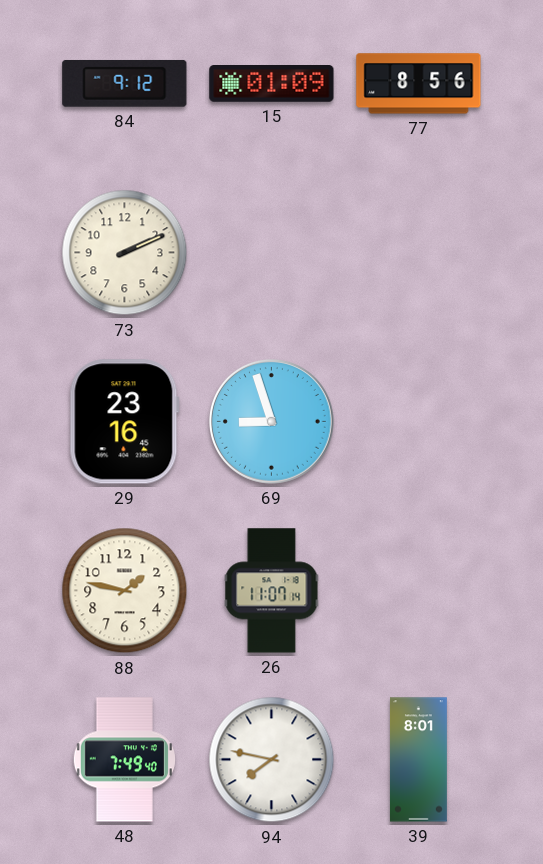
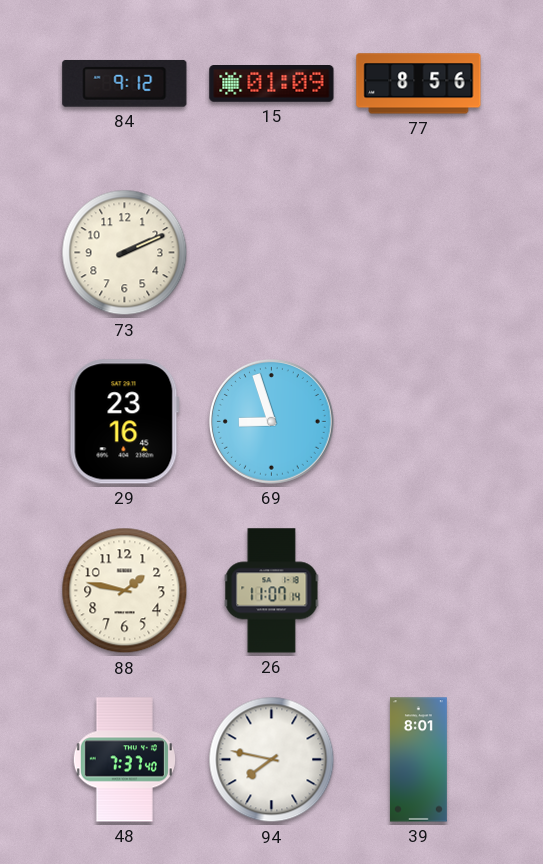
48: 7:49 -> 7:37 (124, 760)
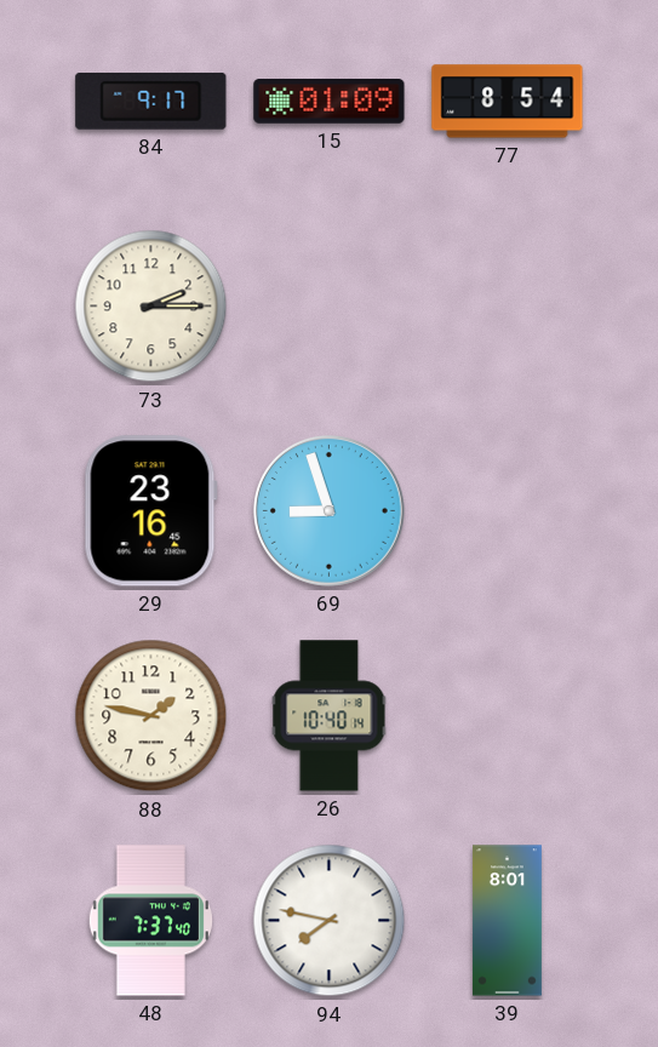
84: 9:12 -> 9:17 (151, 101)
77: 8:56 -> 8:54 (508, 102)
73: 2:11 -> 2:15 (151, 307)
26: 11:07 -> 10:40 (330, 716)
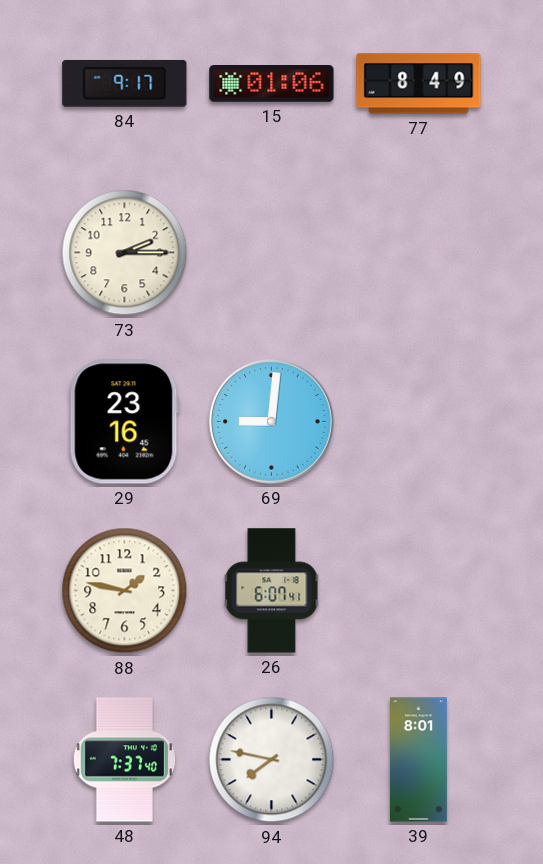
15: 01:09 -> 01:06 (272, 84)
77: 8:54 -> 8:49 (419, 84)
69: 8:57 -> 9:01 (271, 421)
26: 10:40 -> 6:07 (272, 591)
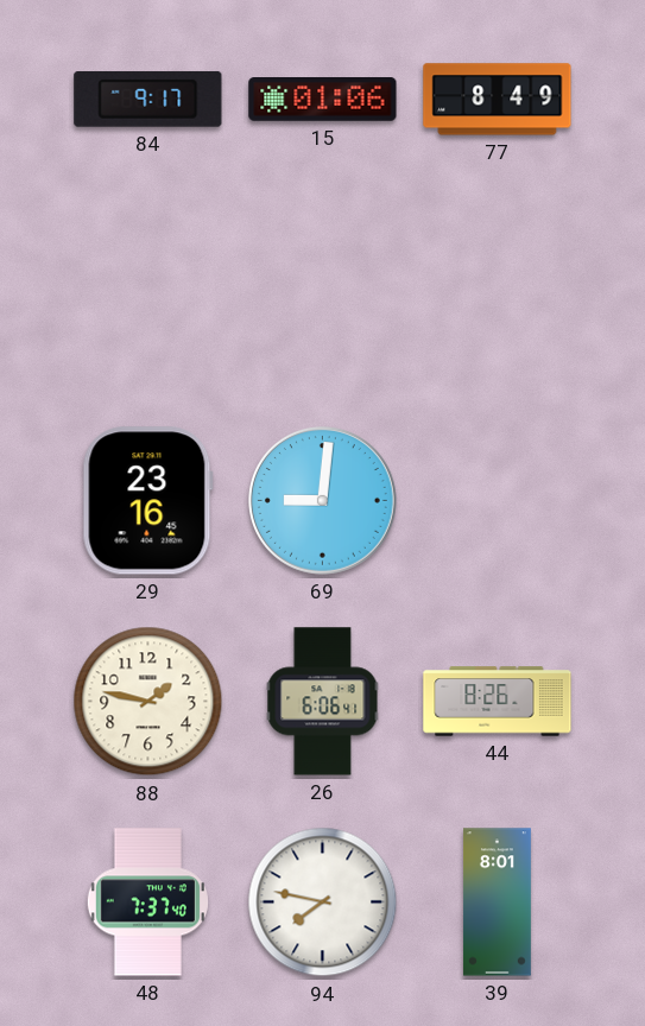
73: 2:15 -> none (125, 253)
26: 6:07 -> 6:06 (323, 702)
44: none -> 8:26 (498, 702)
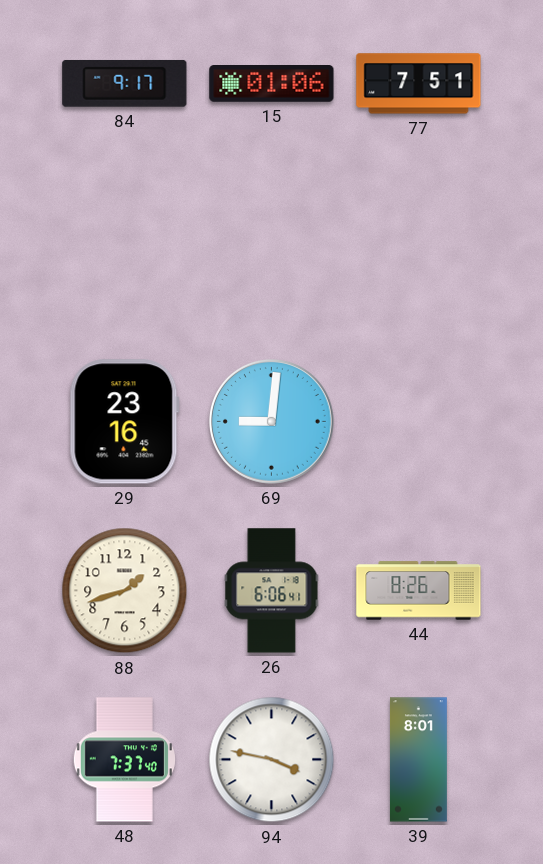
77: 8:49 -> 7:51 (419, 84)
88: 1:47 -> 1:42 (125, 591)
94: 7:47 -> 3:47 (272, 760)
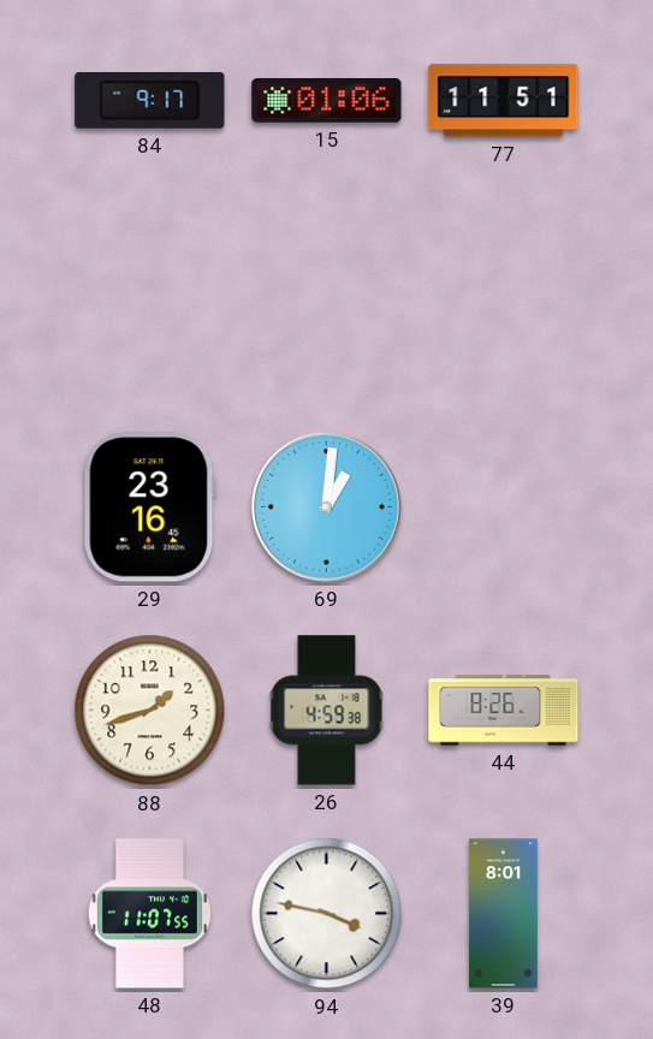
77: 7:51 -> 11:51 (504, 101)
69: 9:01 -> 1:01 (326, 506)
26: 6:06 -> 4:59 (327, 711)
48: 7:37 -> 11:07 (149, 914)
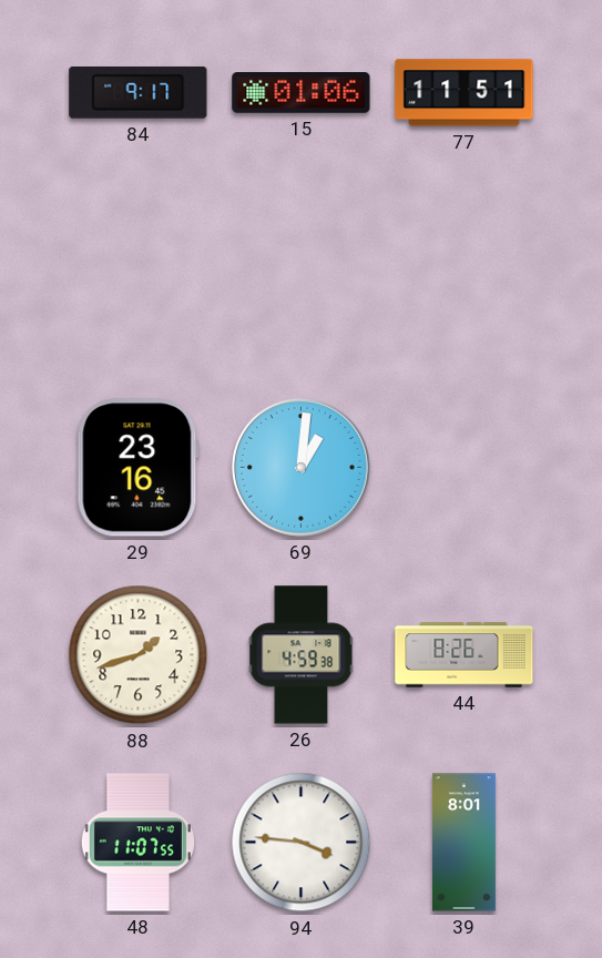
94: 3:47 -> 3:46 (302, 843)
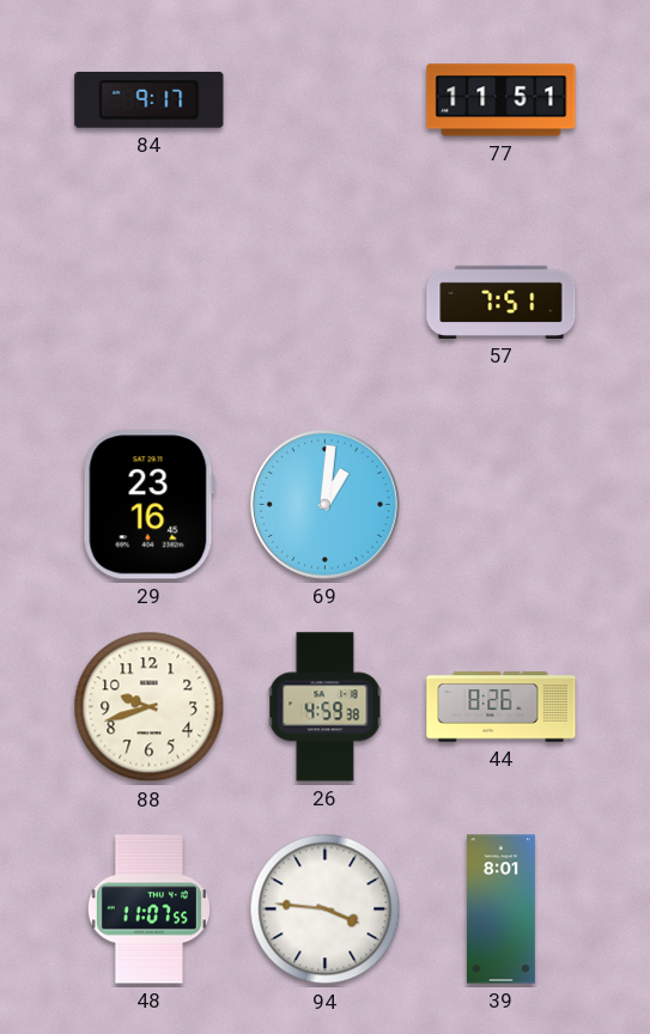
15: 01:06 -> none (302, 93)
57: none -> 7:51 (502, 302)
88: 1:42 -> 9:42 (150, 707)
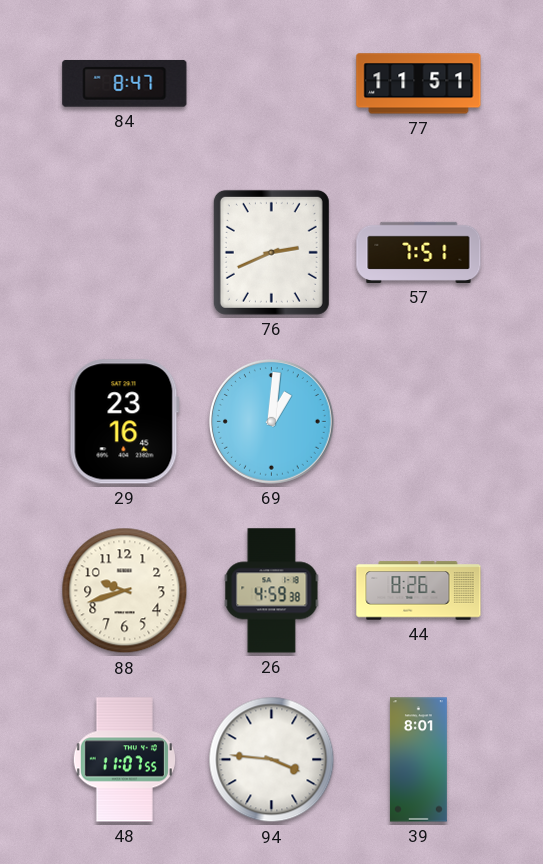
84: 9:17 -> 8:47 (125, 83)
76: none -> 2:41 (271, 252)
